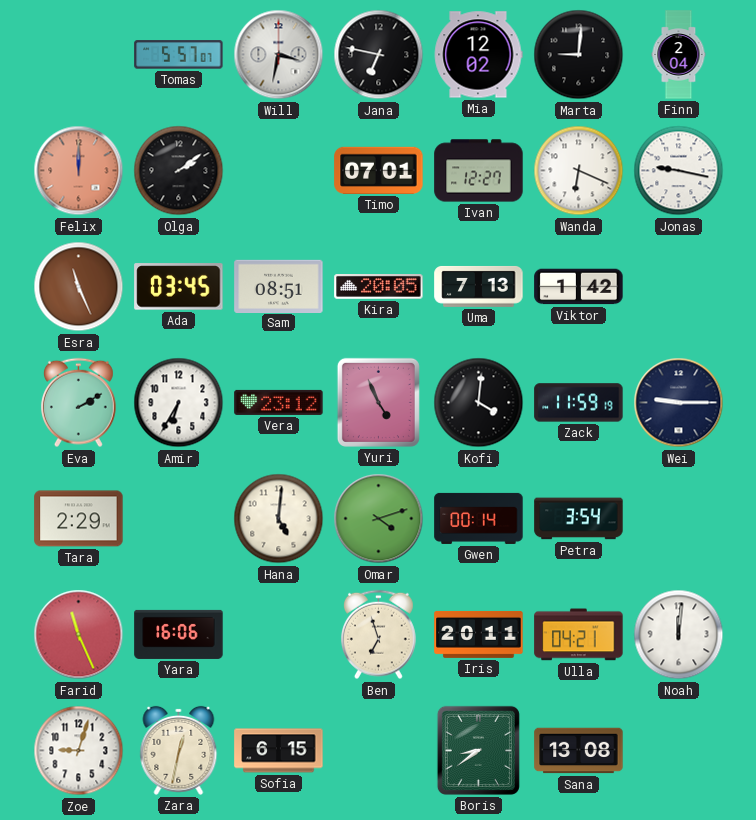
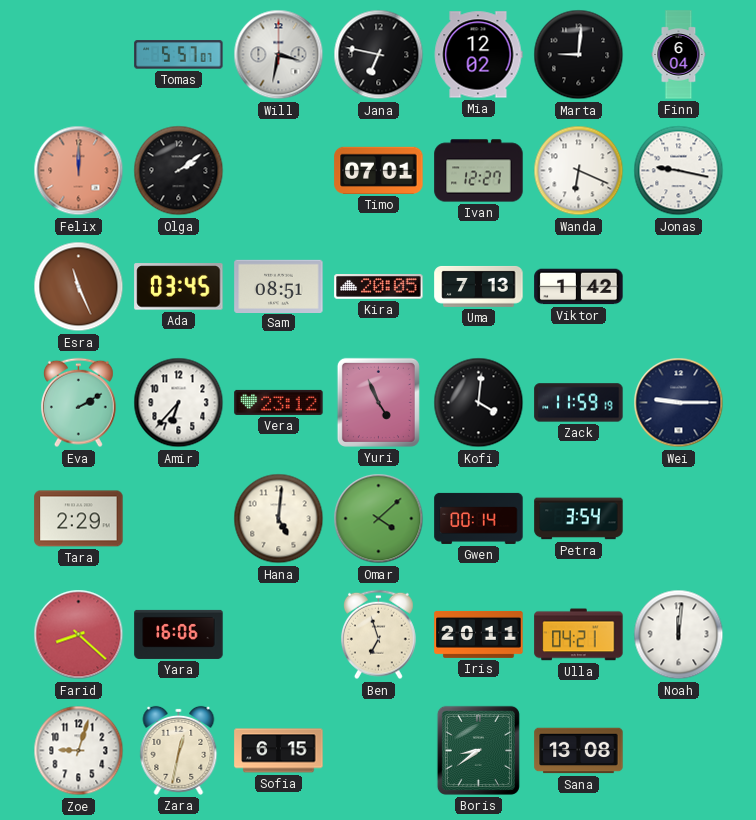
Finn: 2:04 -> 6:04 (679, 55)
Amir: 6:35 -> 6:37 (179, 403)
Omar: 4:12 -> 4:08 (379, 519)
Farid: 11:26 -> 8:22 (79, 635)
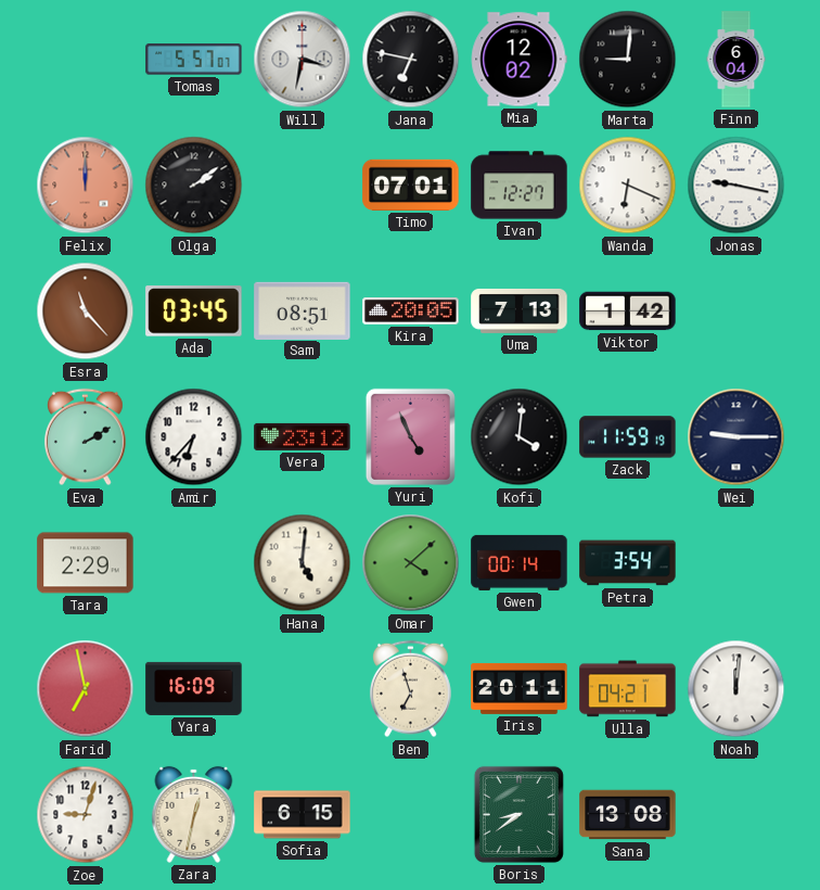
Esra: 11:26 -> 11:23 (86, 311)
Farid: 8:22 -> 6:58 (86, 689)
Yara: 16:06 -> 16:09 (194, 688)
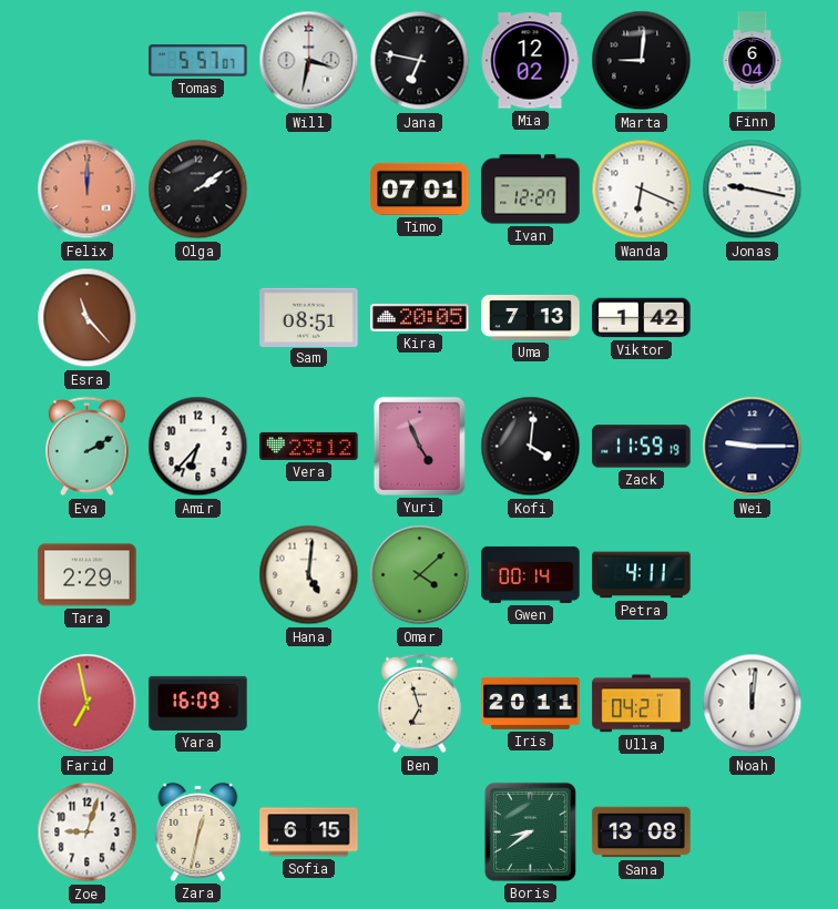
Ada: 03:45 -> none (194, 311)
Petra: 3:54 -> 4:11 (642, 575)
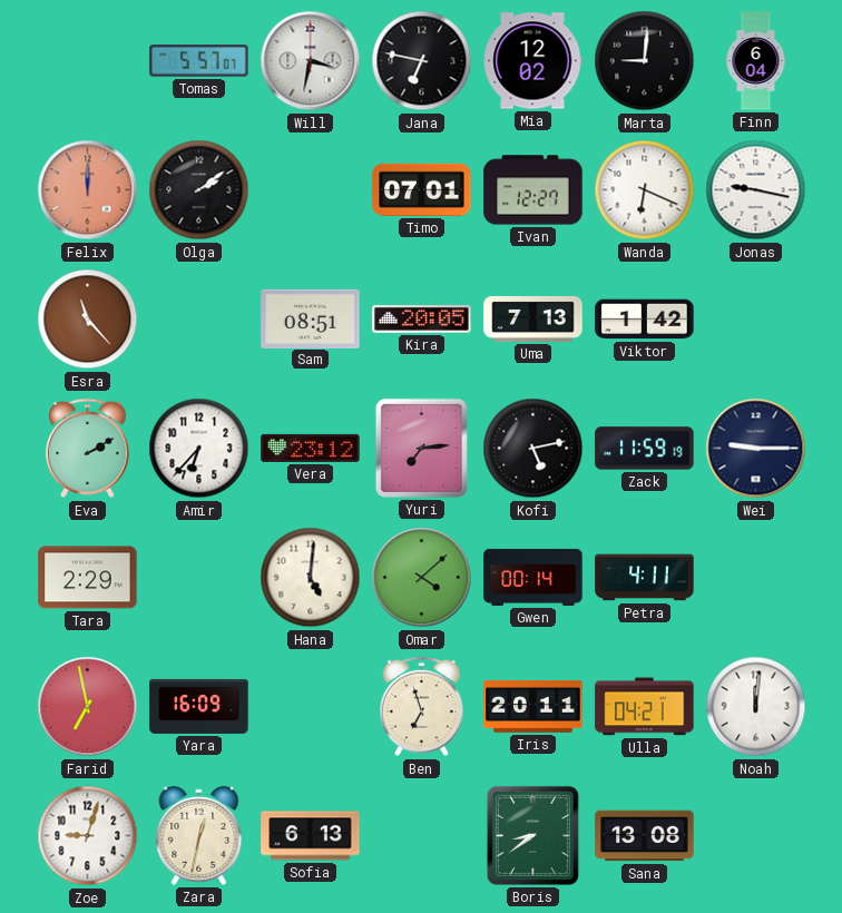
Yuri: 4:56 -> 7:14 (421, 448)
Kofi: 4:01 -> 5:13 (533, 449)
Sofia: 6:15 -> 6:13 (311, 836)
